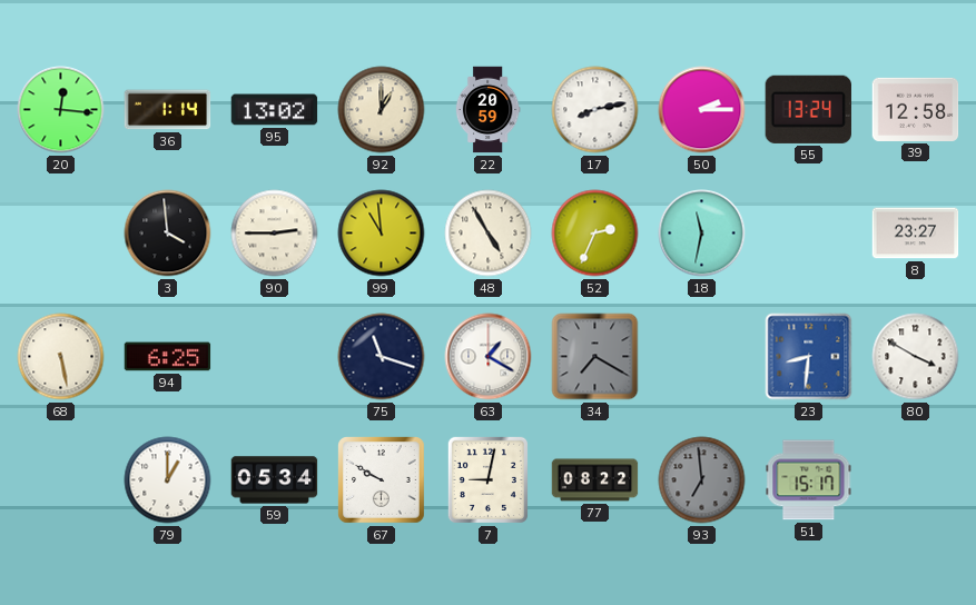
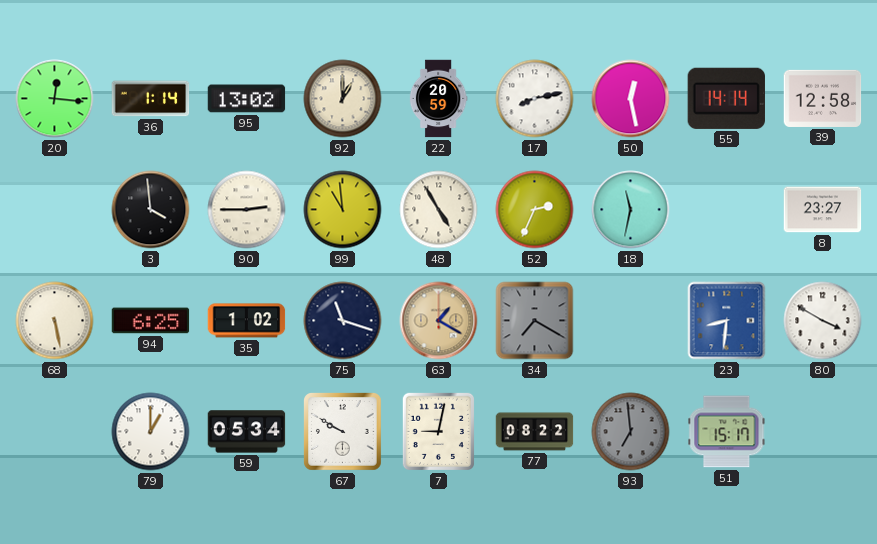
50: 2:15 -> 12:28 (631, 99)
55: 13:24 -> 14:14 (726, 98)
35: none -> 1:02 (247, 321)
63 dial: white -> champagne (439, 321)
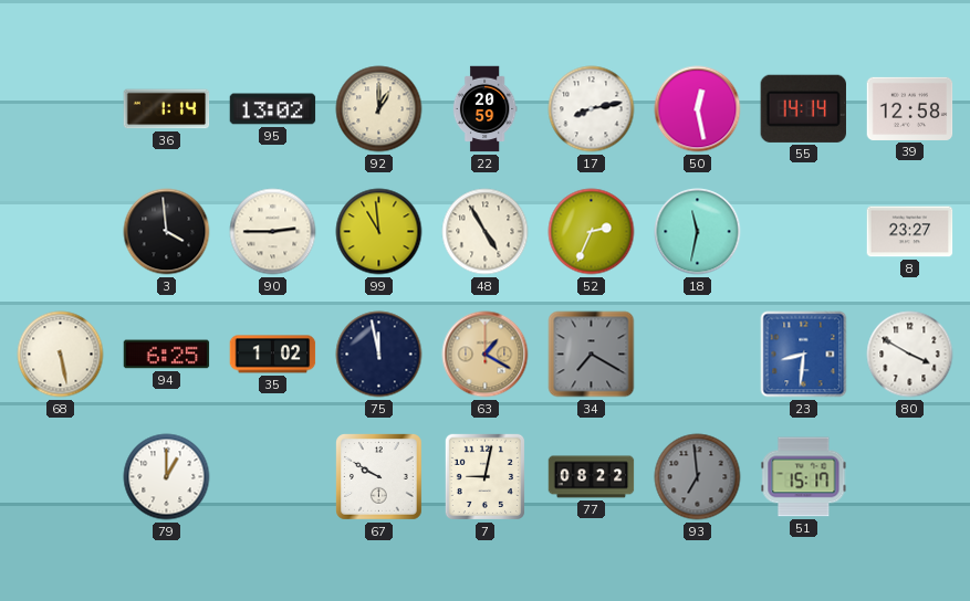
20: 12:16 -> none (55, 99)
75: 11:18 -> 11:58 (379, 355)
59: 05:34 -> none (247, 432)
